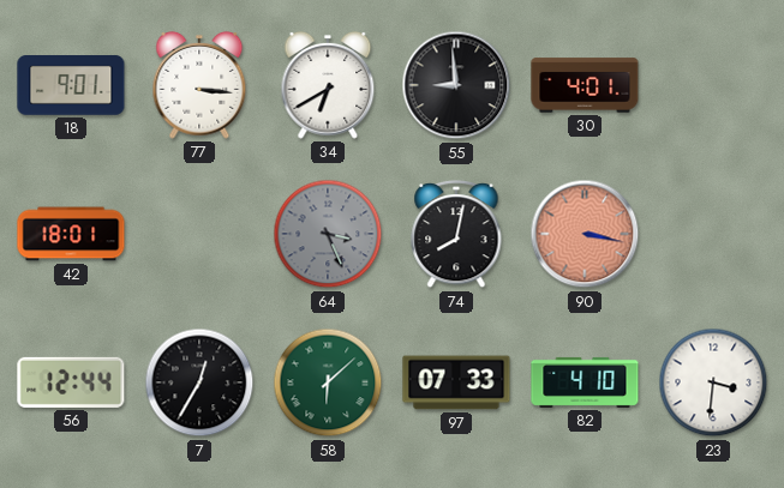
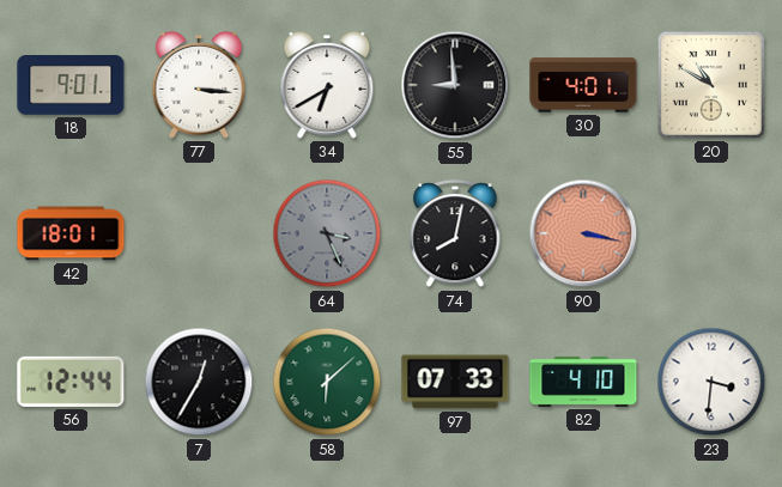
20: none -> 10:50 (711, 85)
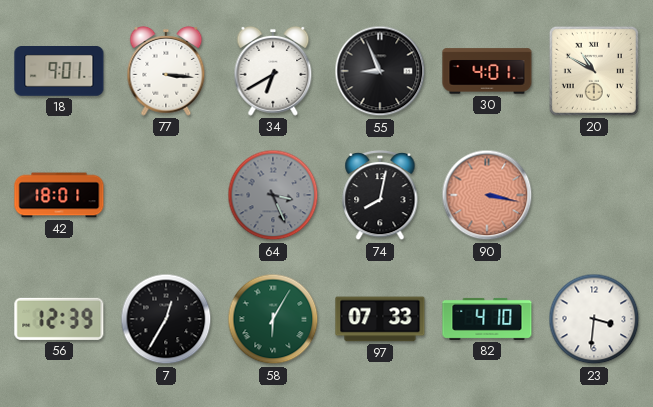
55: 8:59 -> 8:56 (380, 71)
56: 12:44 -> 12:39 (59, 319)
58: 6:08 -> 6:05 (273, 319)
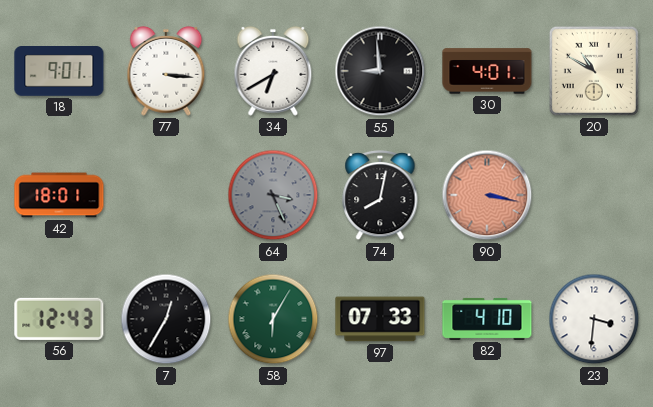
55: 8:56 -> 8:59 (380, 71)
56: 12:39 -> 12:43 (59, 319)
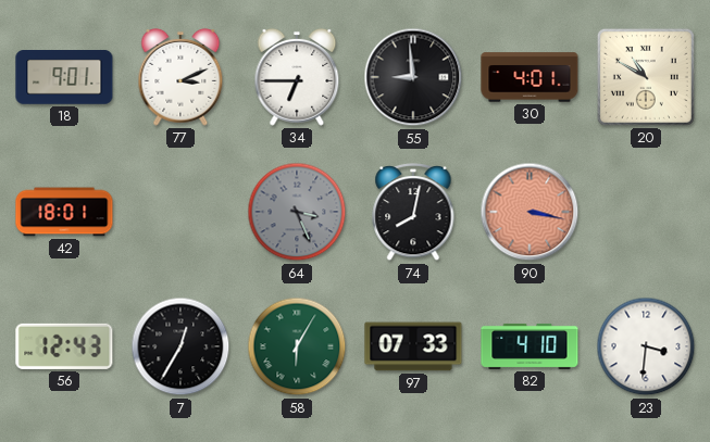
77: 3:16 -> 3:11 (180, 77)
34: 6:40 -> 6:45 (297, 77)
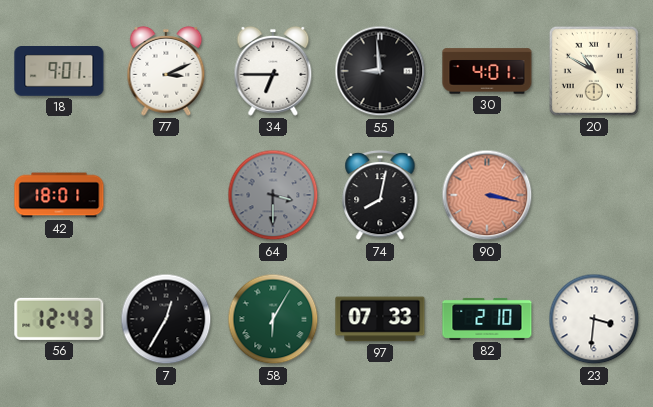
64: 3:26 -> 3:30 (273, 195)
82: 4:10 -> 2:10 (487, 319)
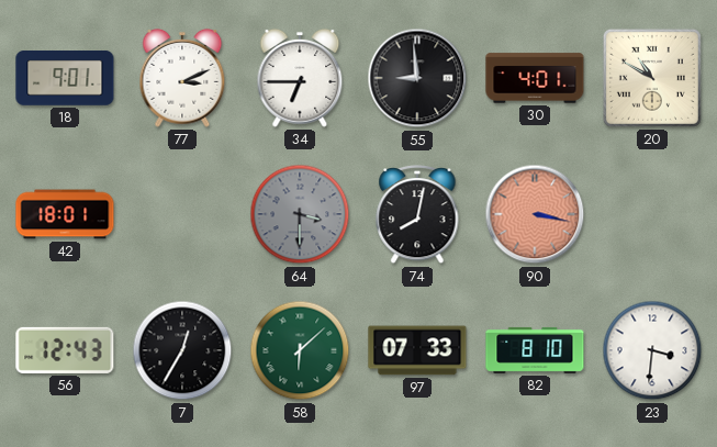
58: 6:05 -> 6:08 (300, 350)
82: 2:10 -> 8:10 (535, 350)
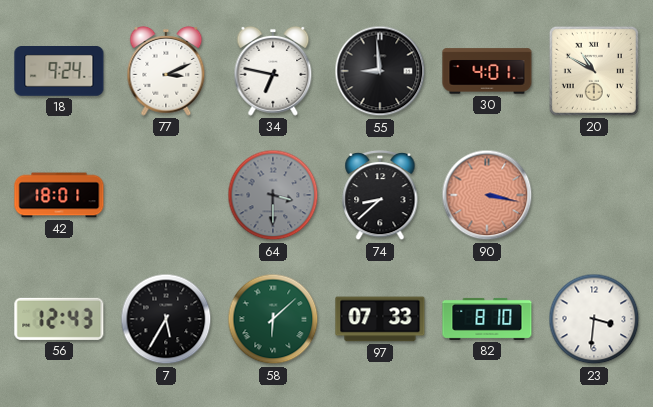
18: 9:01 -> 9:24 (59, 71)
34: 6:45 -> 6:47 (273, 71)
74: 8:02 -> 8:38 (380, 196)
7: 12:35 -> 5:35 (166, 319)
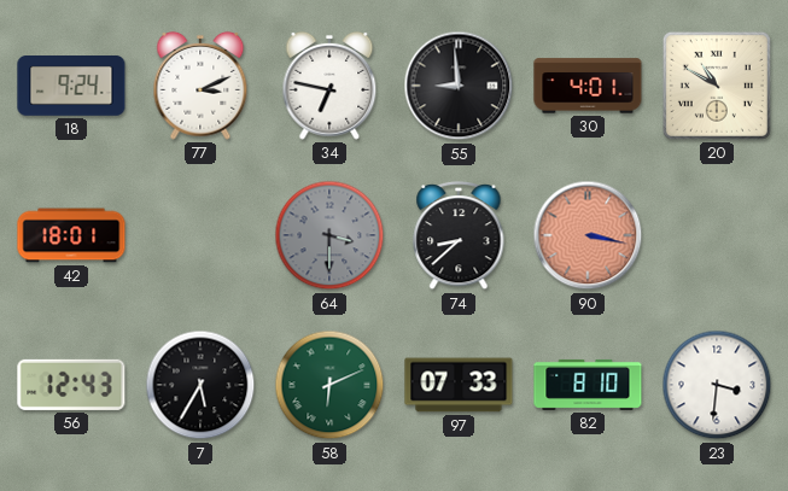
58: 6:08 -> 6:11 (329, 385)
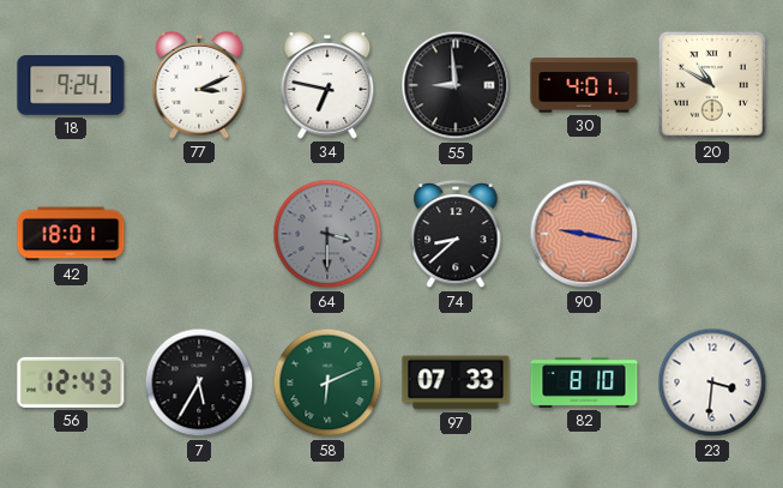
90: 3:17 -> 9:17 (584, 234)
